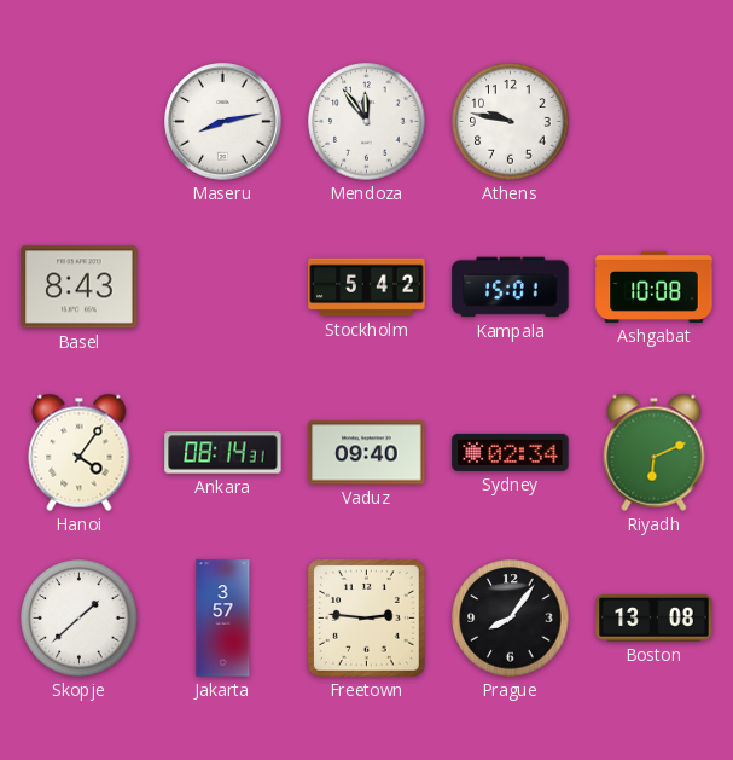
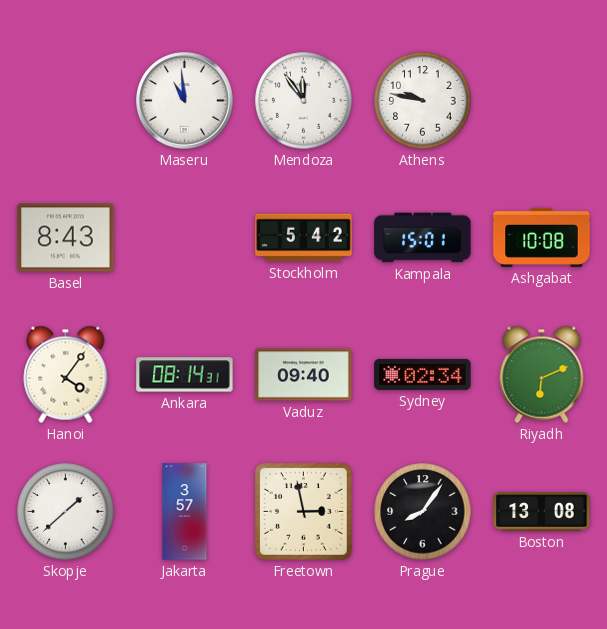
Maseru: 8:13 -> 10:59 (185, 101)
Freetown: 2:46 -> 2:58 (304, 512)
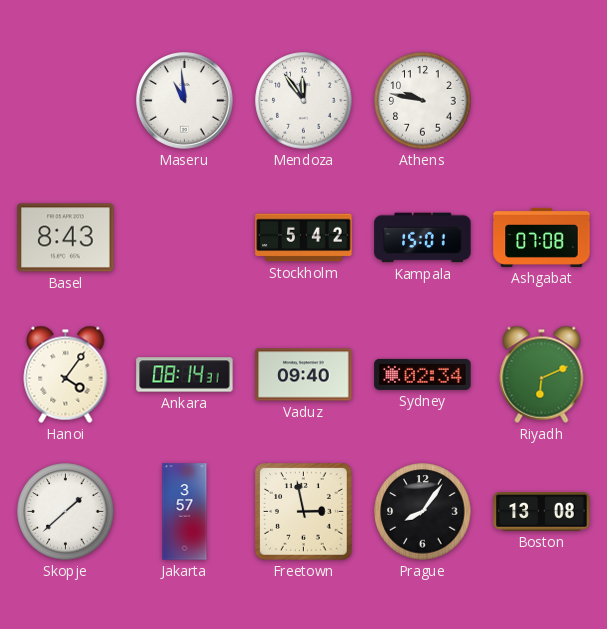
Ashgabat: 10:08 -> 07:08 (542, 237)
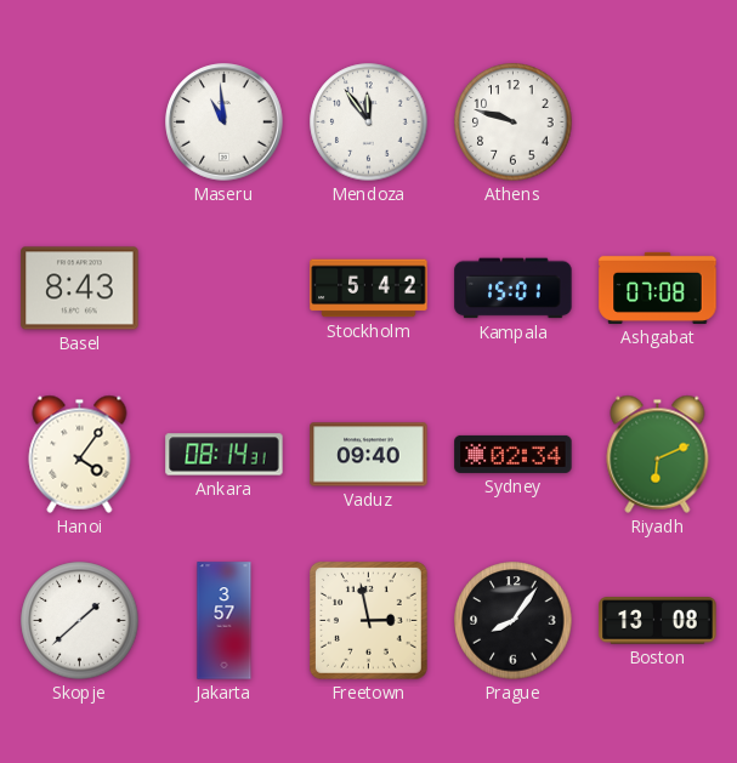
Athens: 9:47 -> 9:48 (514, 123)
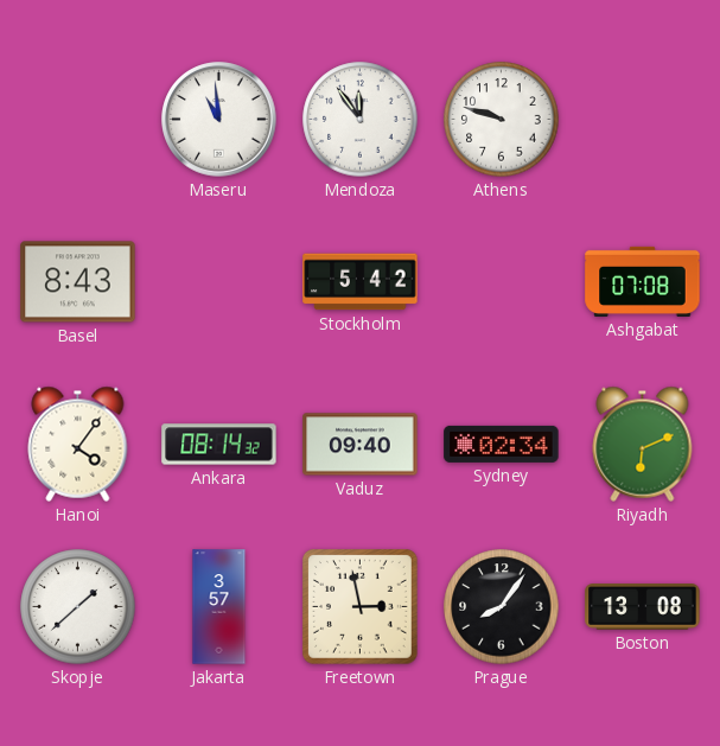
Kampala: 15:01 -> none (514, 289)
Ankara: 08:14:31 -> 08:14:32 (219, 445)
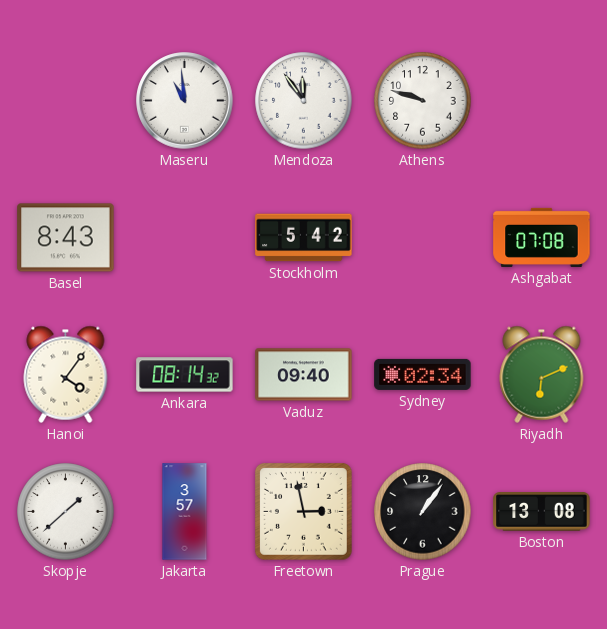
Prague: 8:06 -> 1:06 (423, 512)
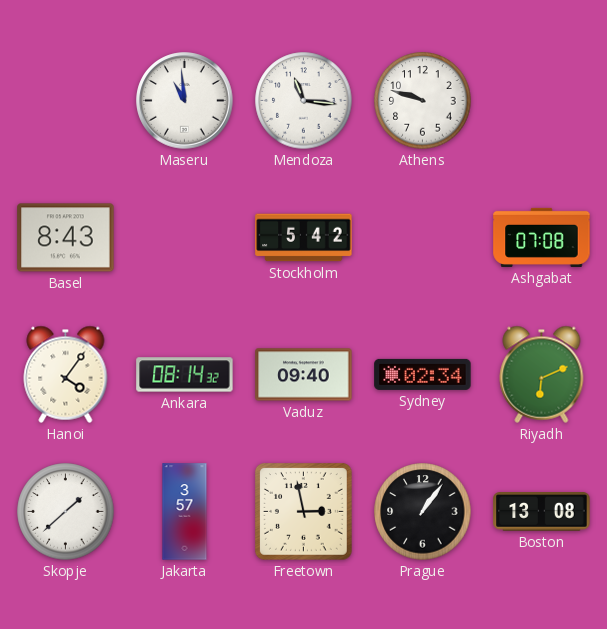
Mendoza: 11:54 -> 11:16 (304, 101)
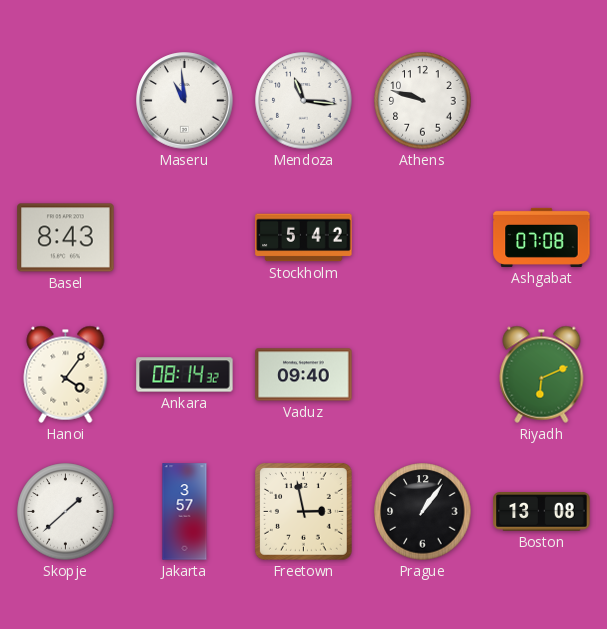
Sydney: 02:34 -> none (423, 374)
